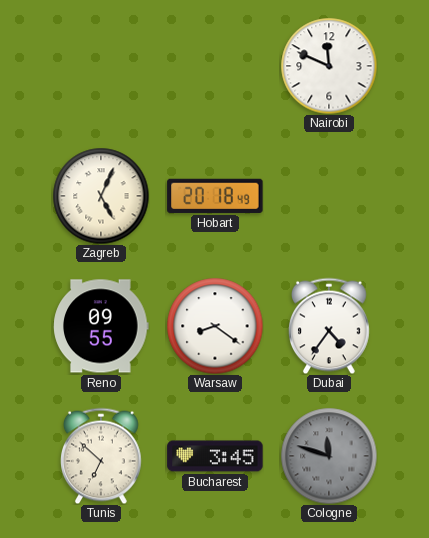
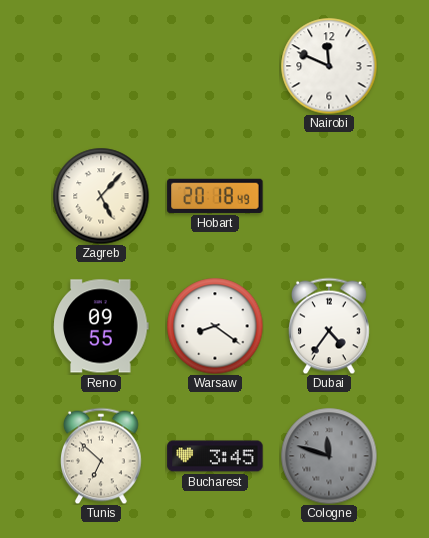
Zagreb: 5:04 -> 5:07 (101, 196)
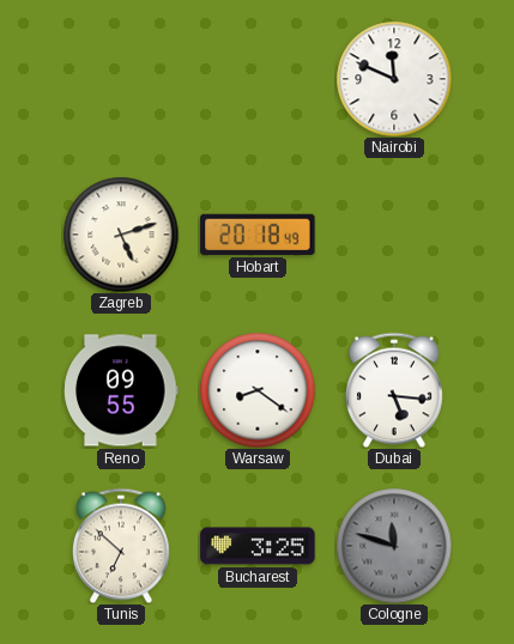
Zagreb: 5:07 -> 5:12 (121, 235)
Dubai: 4:36 -> 5:16 (395, 390)
Bucharest: 3:45 -> 3:25 (258, 546)
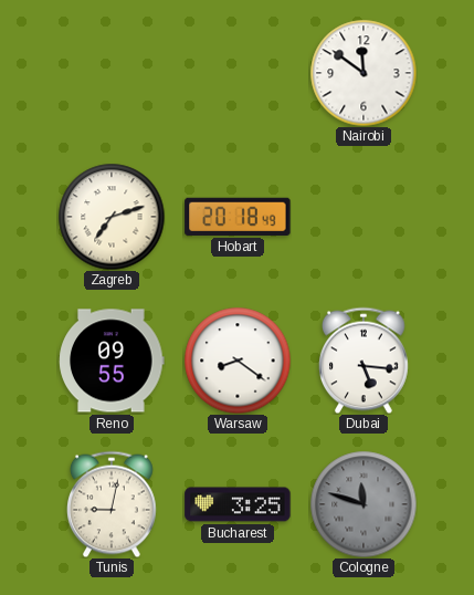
Nairobi: 11:49 -> 11:51 (364, 73)
Zagreb: 5:12 -> 7:12 (112, 217)
Tunis: 6:52 -> 9:02 (113, 504)
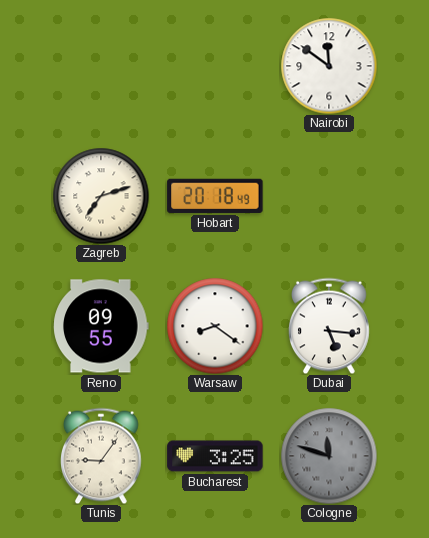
Tunis: 9:02 -> 9:06 (102, 456)
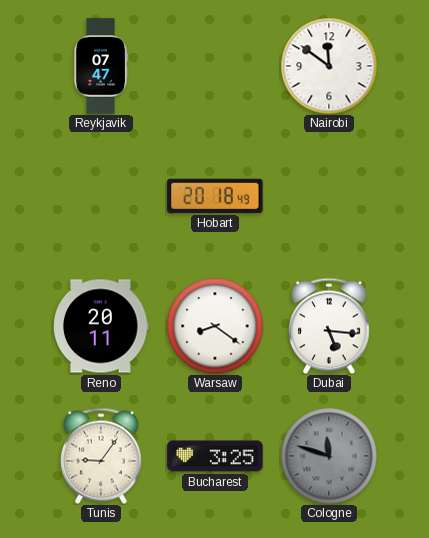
Reykjavik: none -> 07:47 (101, 66)
Zagreb: 7:12 -> none (101, 196)
Reno: 09:55 -> 20:11 (101, 326)
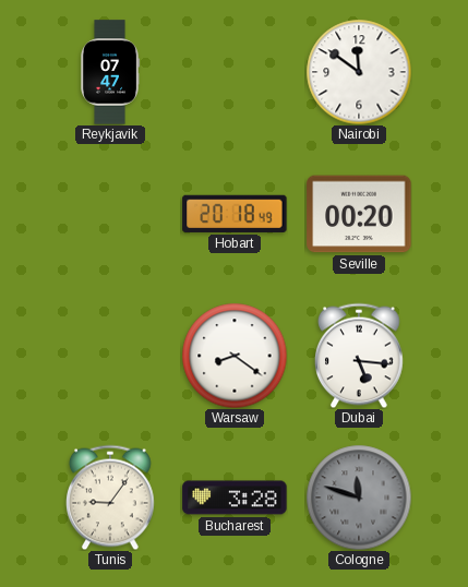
Seville: none -> 00:20 (359, 214)
Reno: 20:11 -> none (101, 326)
Bucharest: 3:25 -> 3:28 (235, 498)
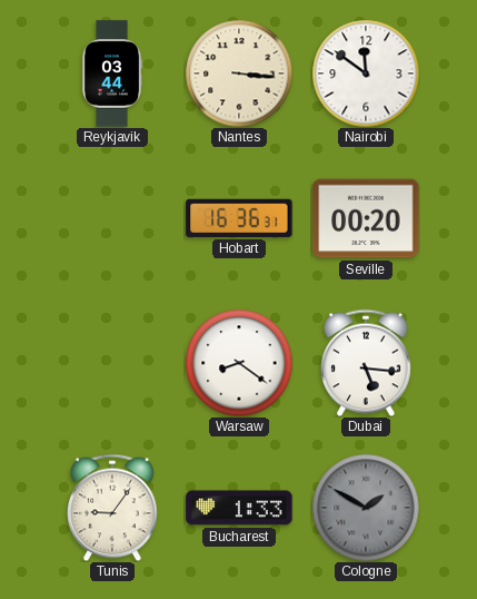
Reykjavik: 07:47 -> 03:44 (112, 73)
Nantes: none -> 3:16 (239, 73)
Hobart: 20:18 -> 16:36 (239, 218)
Bucharest: 3:28 -> 1:33 (239, 508)
Cologne: 11:48 -> 1:50 (366, 508)
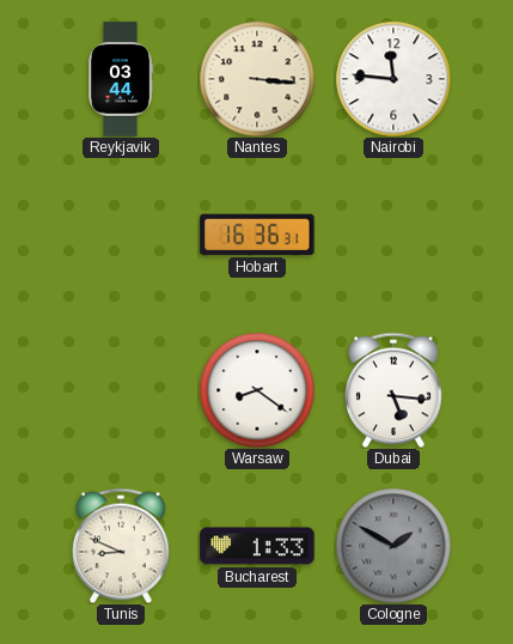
Nairobi: 11:51 -> 11:46 (393, 79)
Seville: 00:20 -> none (366, 218)
Tunis: 9:06 -> 8:49 (122, 546)
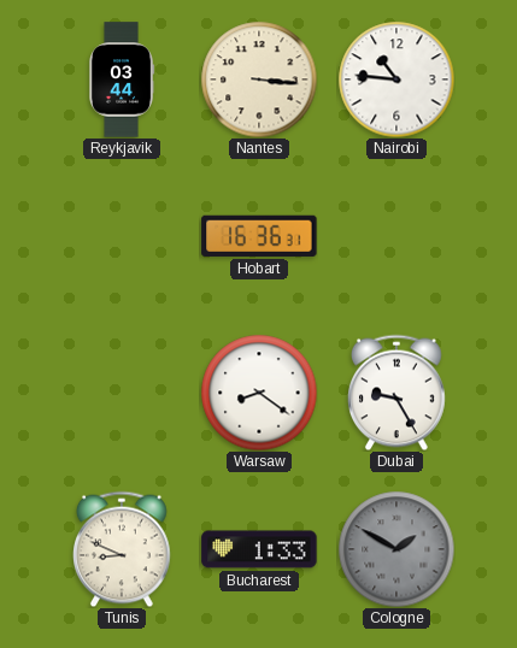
Nairobi: 11:46 -> 10:46 (396, 79)
Dubai: 5:16 -> 9:25 (398, 393)
